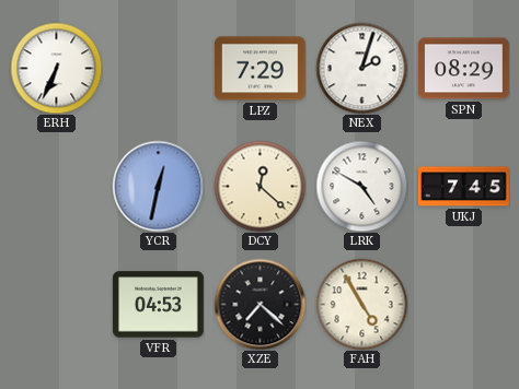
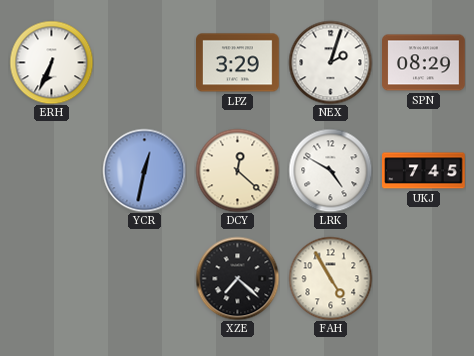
LPZ: 7:29 -> 3:29 (238, 63)
VFR: 04:53 -> none (159, 305)
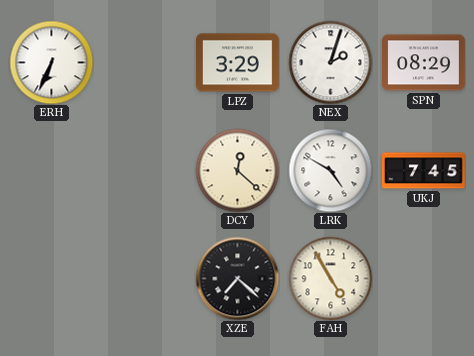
YCR: 12:32 -> none (144, 170)
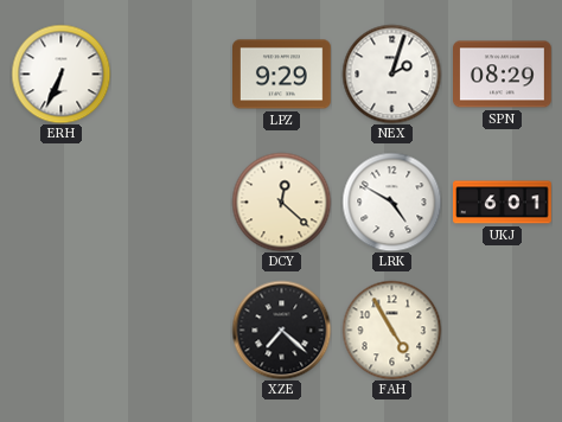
LPZ: 3:29 -> 9:29 (282, 75)
UKJ: 7:45 -> 6:01 (503, 203)
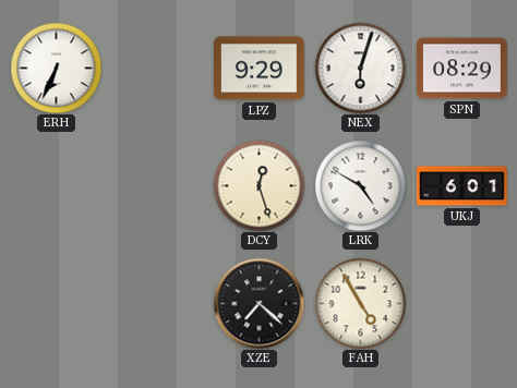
NEX: 2:03 -> 6:03 (360, 68)
DCY: 12:22 -> 12:27 (258, 185)
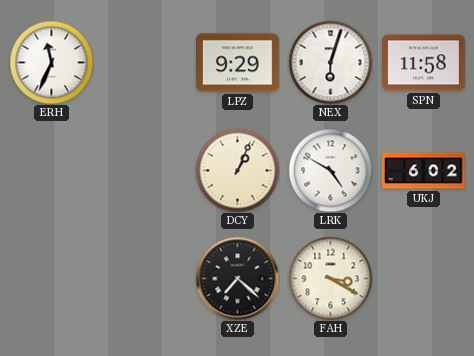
ERH: 6:34 -> 11:34 (51, 62)
SPN: 08:29 -> 11:58 (424, 63)
DCY: 12:27 -> 1:04 (237, 170)
UKJ: 6:01 -> 6:02 (424, 171)
FAH: 4:55 -> 3:20 (330, 278)
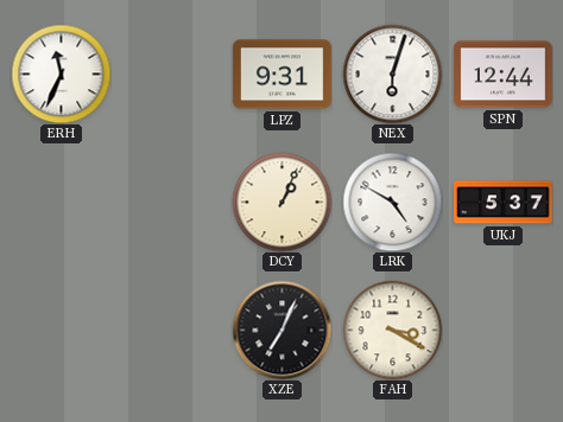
LPZ: 9:29 -> 9:31 (283, 75)
SPN: 11:58 -> 12:44 (504, 75)
UKJ: 6:02 -> 5:37 (504, 203)
XZE: 7:22 -> 7:04 (281, 330)
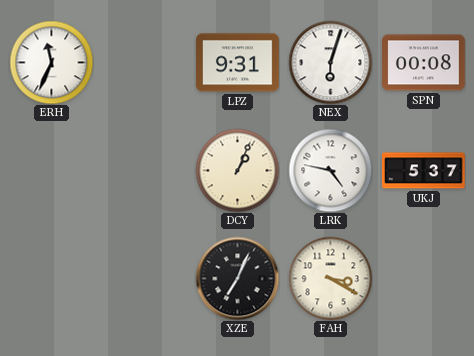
SPN: 12:44 -> 00:08 (424, 63)
LRK: 4:50 -> 4:47 (330, 170)
